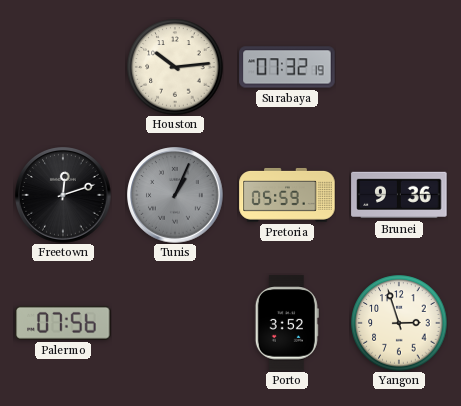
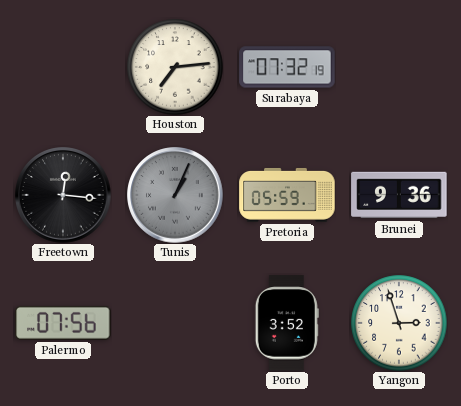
Houston: 10:14 -> 7:14 (175, 67)
Freetown: 12:12 -> 12:16 (63, 195)
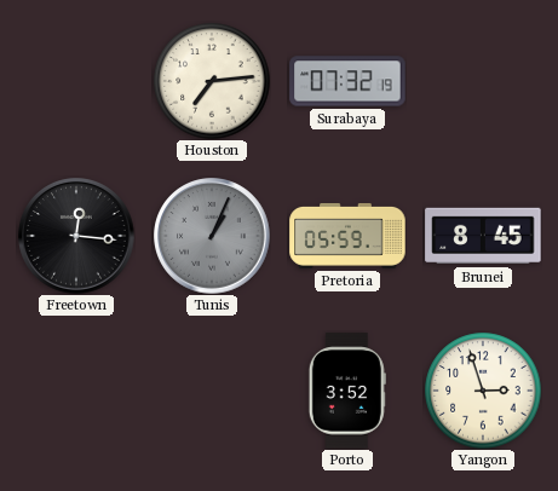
Brunei: 9:36 -> 8:45 (483, 236)
Palermo: 07:56 -> none (63, 323)
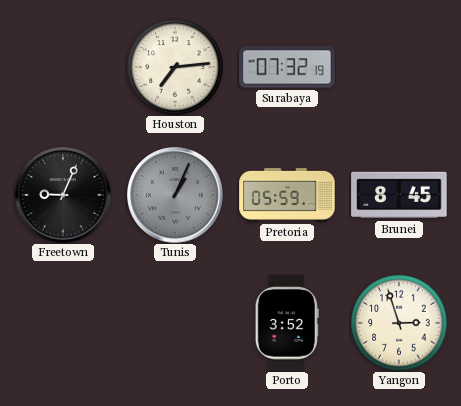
Freetown: 12:16 -> 9:04 (63, 195)
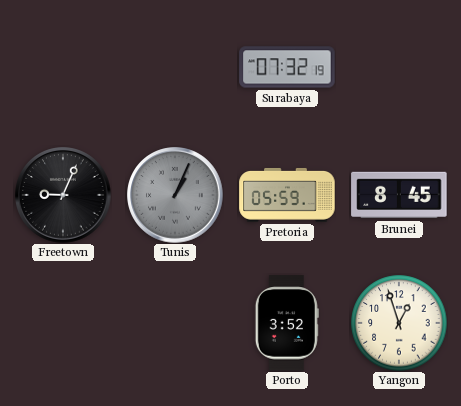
Houston: 7:14 -> none (175, 67)
Yangon: 2:57 -> 12:57 (399, 323)
